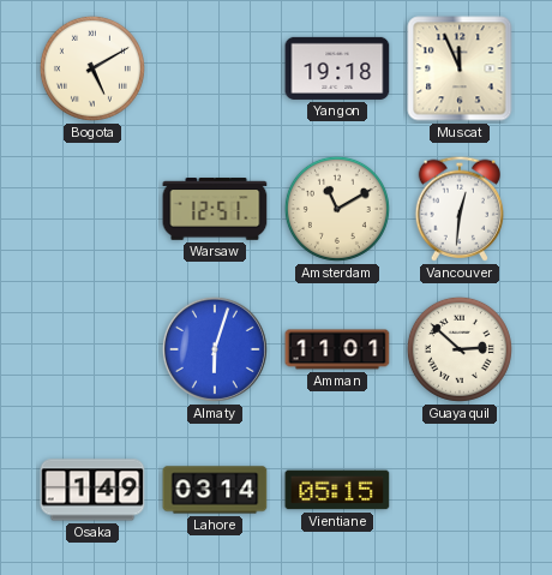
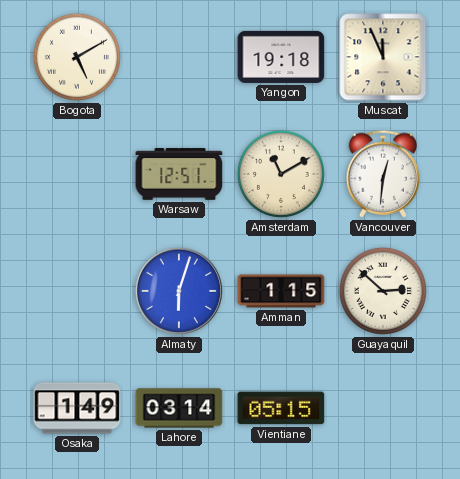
Amman: 11:01 -> 1:15 (281, 291)
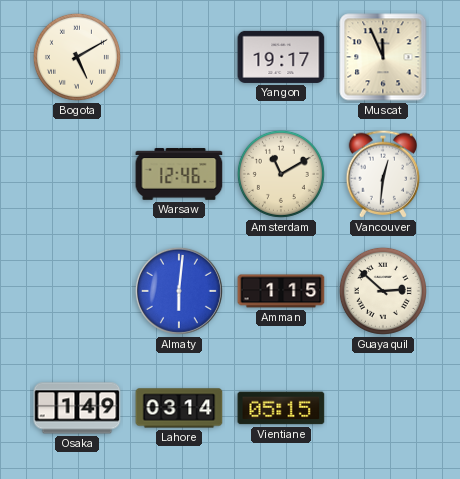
Yangon: 19:18 -> 19:17 (281, 57)
Warsaw: 12:51 -> 12:46 (179, 174)
Almaty: 6:03 -> 6:01 (179, 291)
